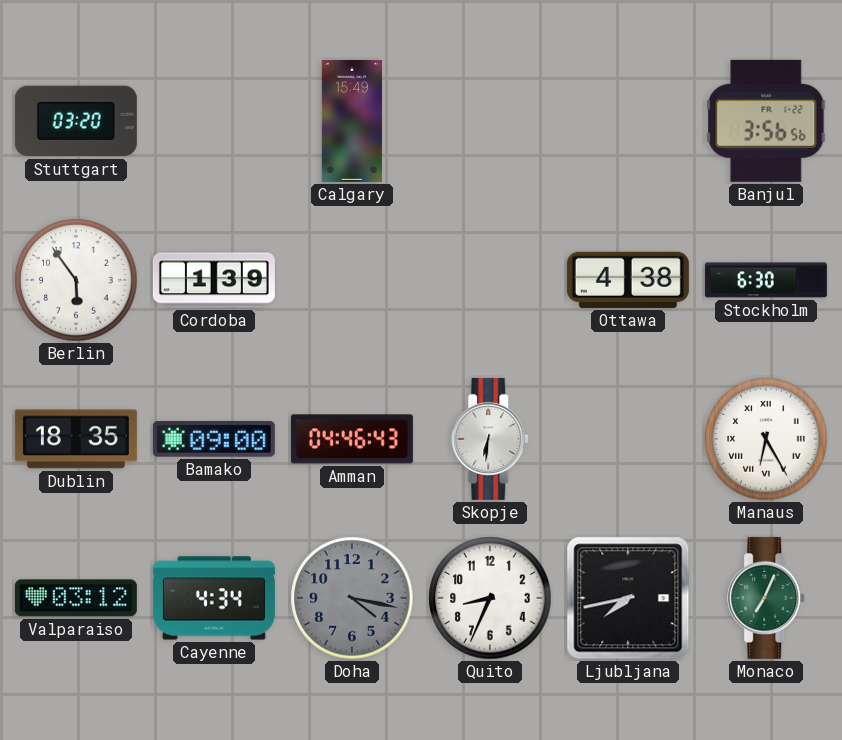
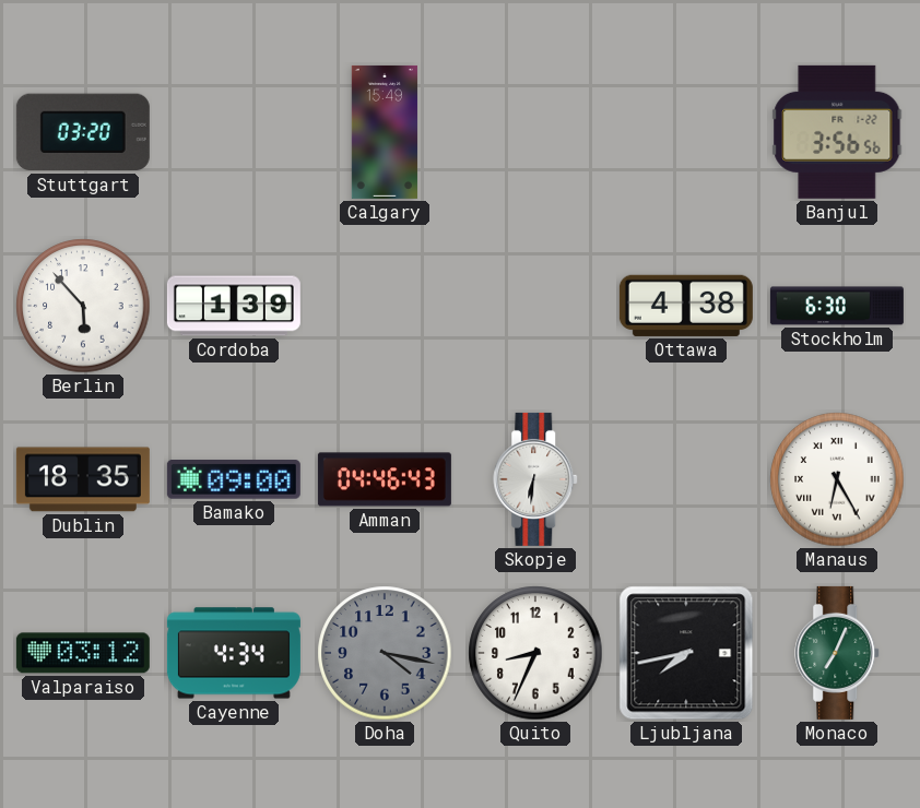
Berlin: 5:54 -> 5:53 (83, 306)
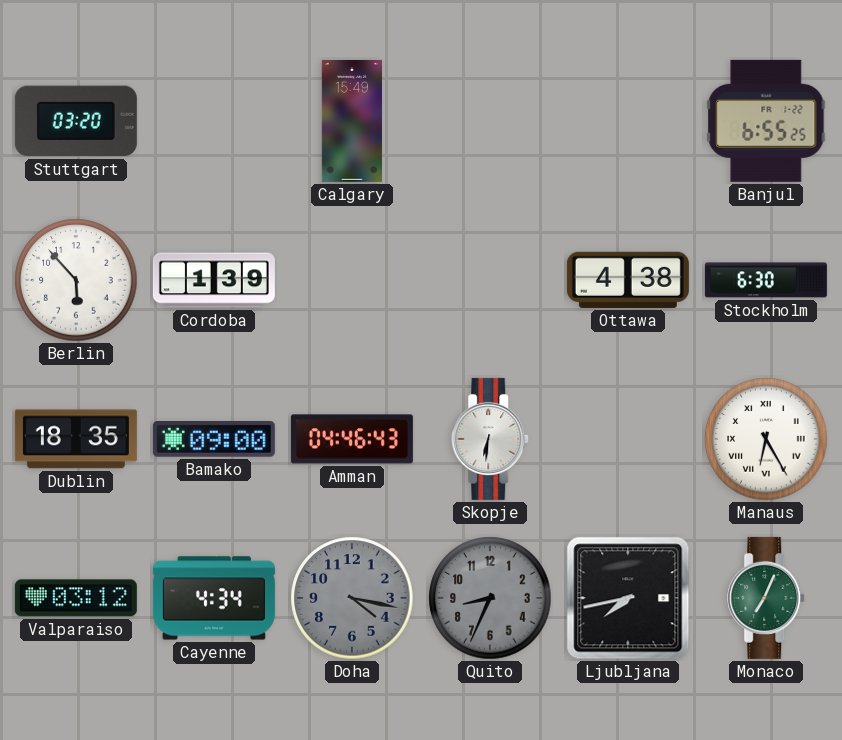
Banjul: 3:56 -> 6:55 (766, 121)
Quito dial: white -> grey (490, 598)
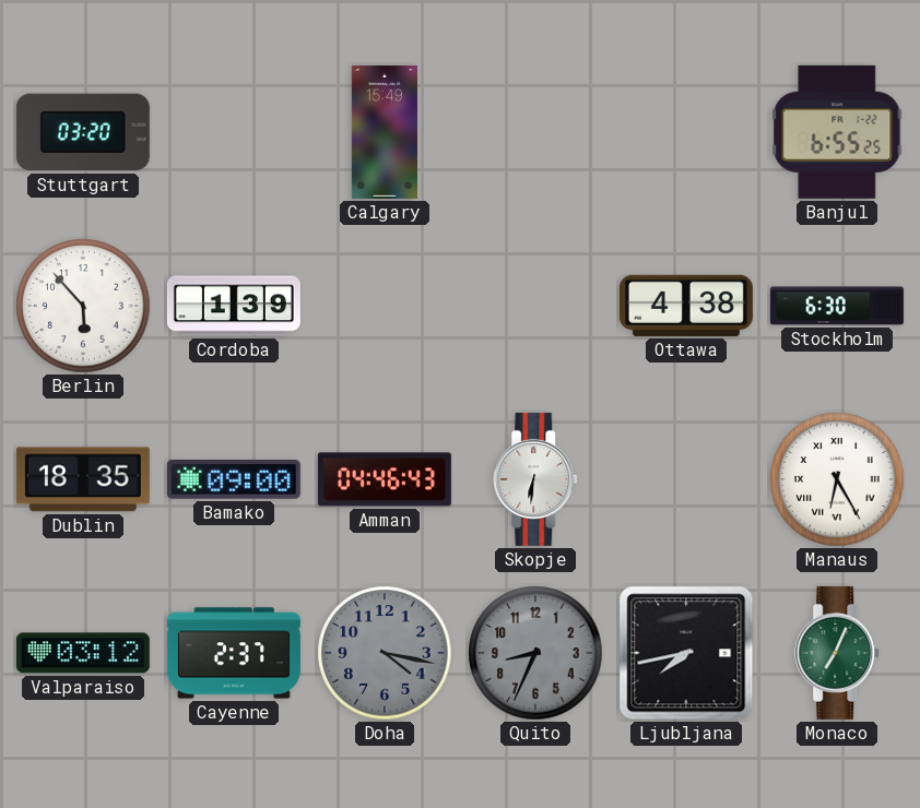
Cayenne: 4:34 -> 2:37 (234, 653)
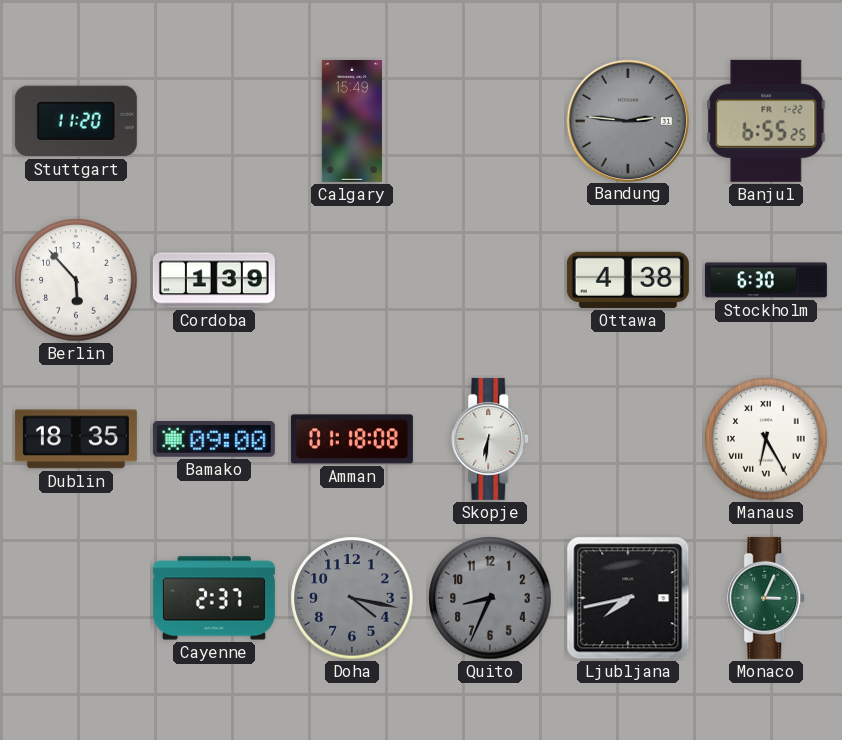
Stuttgart: 03:20 -> 11:20 (76, 121)
Bandung: none -> 2:46 (627, 120)
Amman: 04:46 -> 01:18 (352, 439)
Valparaiso: 03:12 -> none (83, 653)
Monaco: 7:04 -> 3:04 (767, 598)
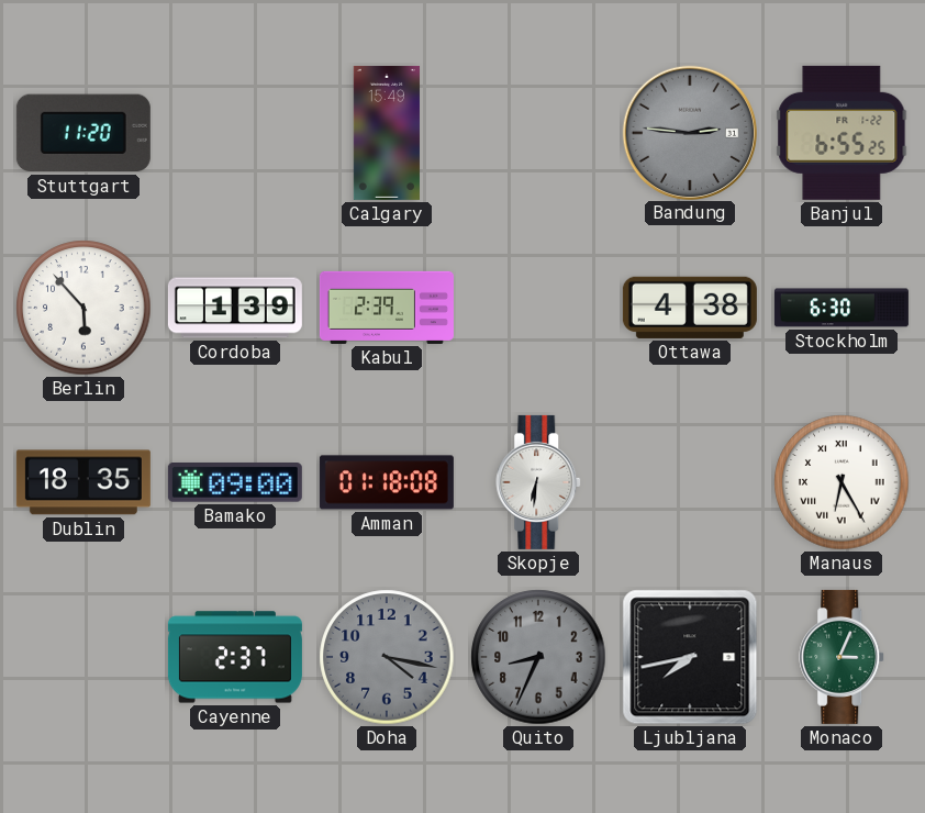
Kabul: none -> 2:39 (387, 308)
